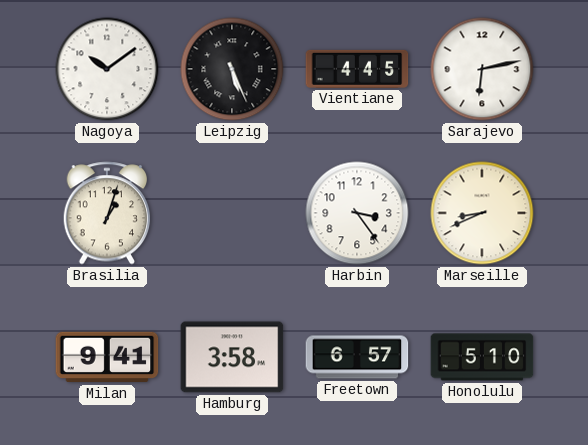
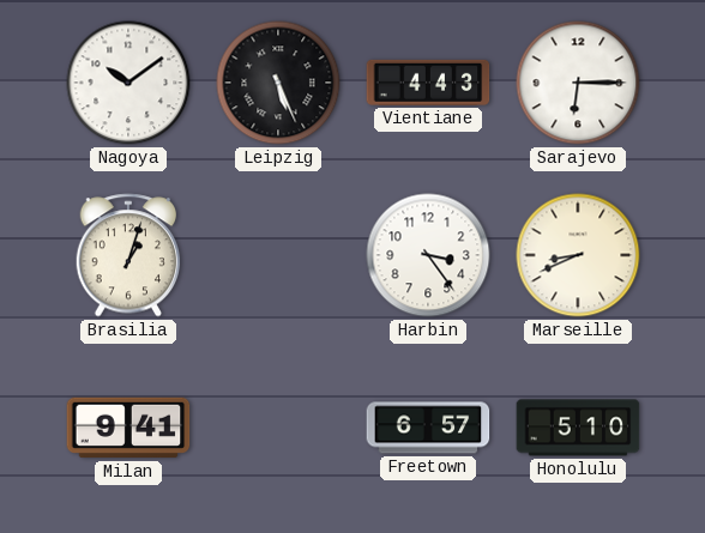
Vientiane: 4:45 -> 4:43 (428, 83)
Sarajevo: 6:13 -> 6:15 (578, 83)
Hamburg: 3:58 -> none (232, 357)
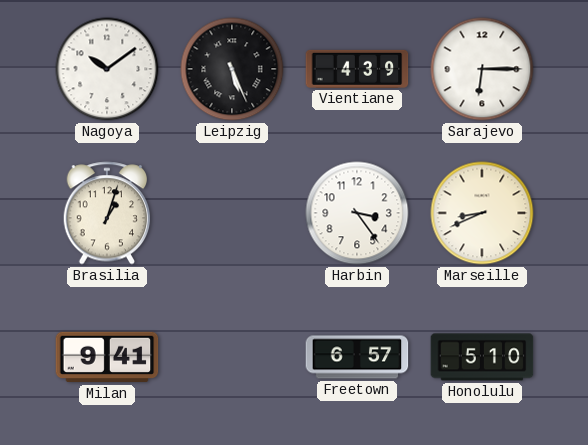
Vientiane: 4:43 -> 4:39 (357, 69)
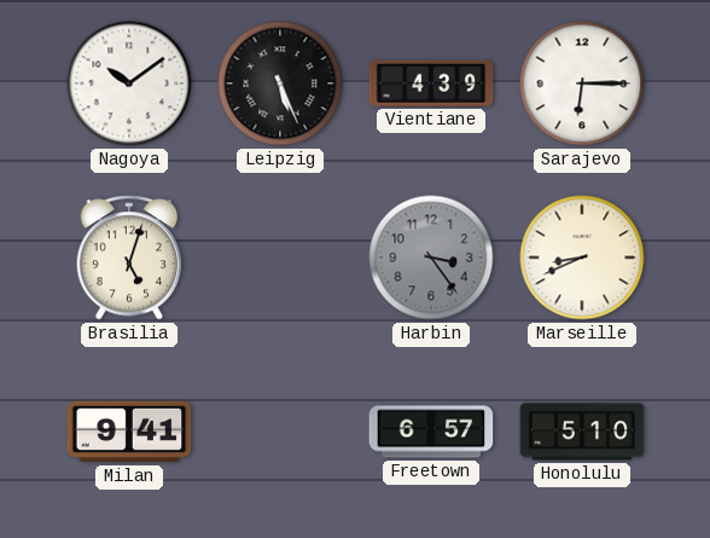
Brasilia: 1:03 -> 5:03 (129, 258)
Harbin dial: white -> grey (431, 258)
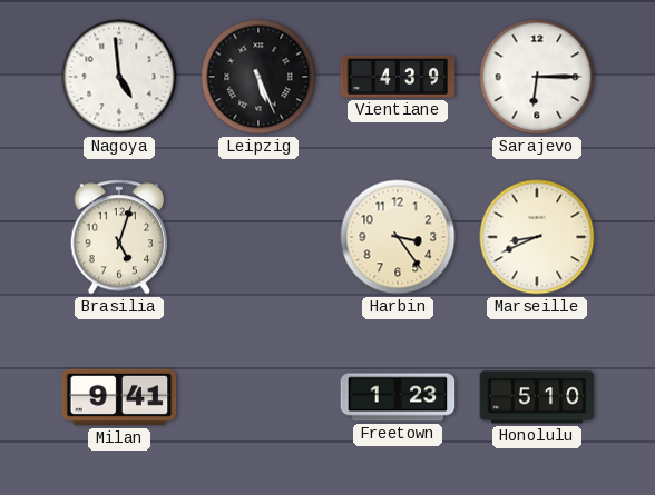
Nagoya: 10:09 -> 4:59 (119, 77)
Harbin dial: grey -> cream (398, 237)
Freetown: 6:57 -> 1:23 (398, 397)
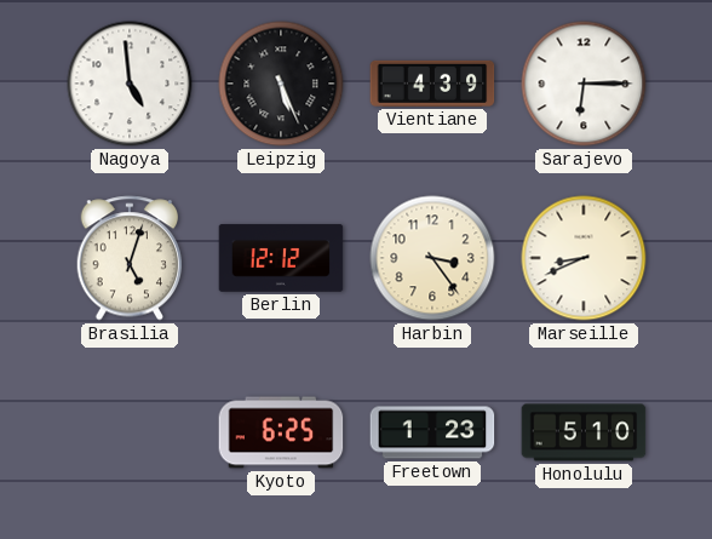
Berlin: none -> 12:12 (281, 258)
Milan: 9:41 -> none (119, 397)
Kyoto: none -> 6:25 (281, 432)
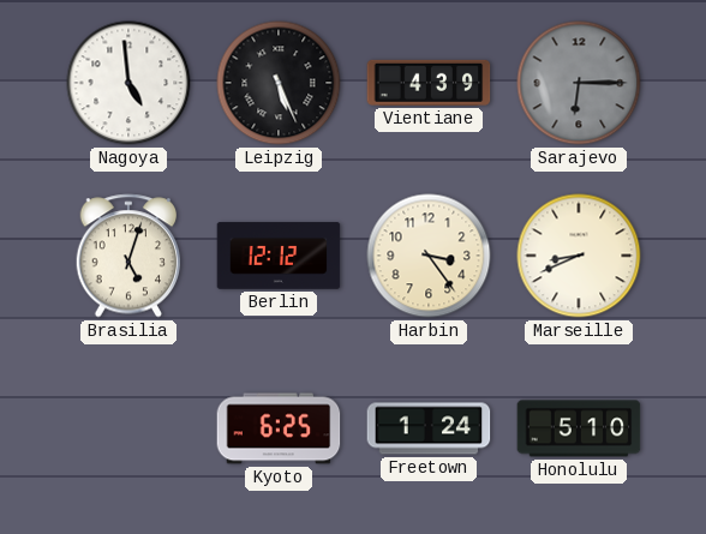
Sarajevo dial: white -> grey (579, 83)
Freetown: 1:23 -> 1:24 (429, 428)
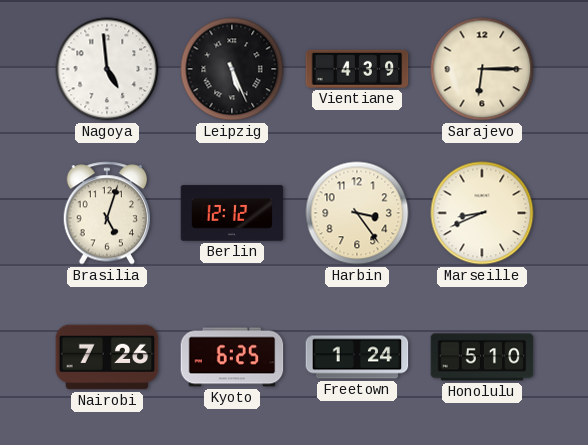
Sarajevo dial: grey -> cream (482, 69)
Nairobi: none -> 7:26 (107, 357)
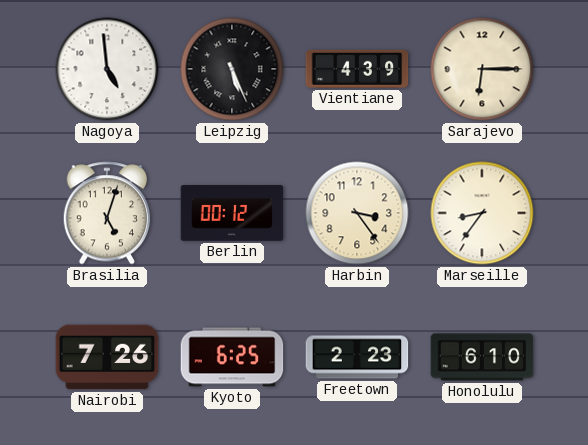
Berlin: 12:12 -> 00:12 (232, 213)
Marseille: 8:41 -> 8:36 (482, 213)
Freetown: 1:24 -> 2:23 (357, 357)
Honolulu: 5:10 -> 6:10 (482, 357)
